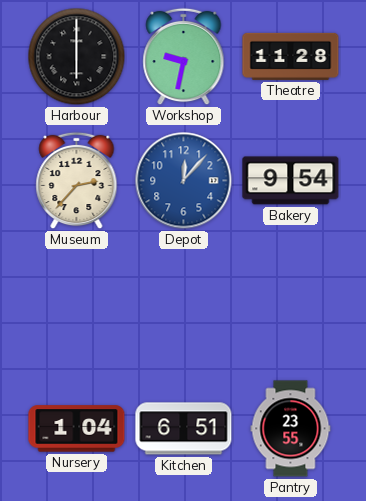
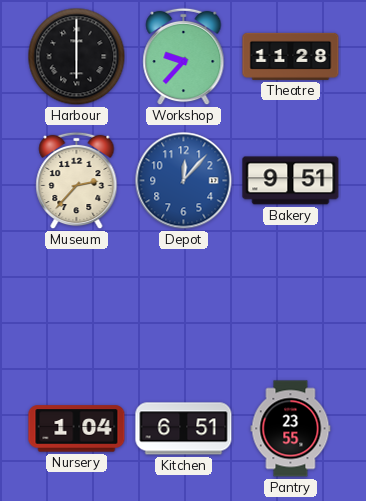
Workshop: 9:32 -> 9:37 (184, 57)
Bakery: 9:54 -> 9:51 (291, 181)
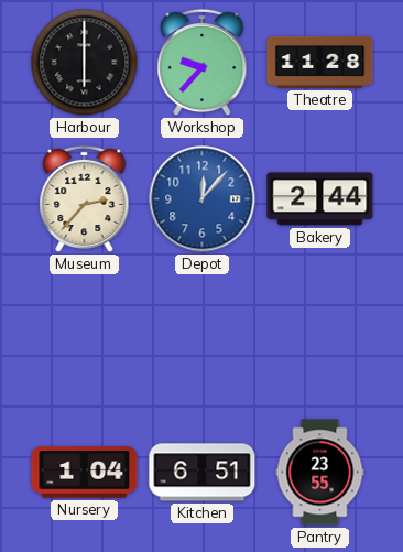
Bakery: 9:51 -> 2:44 (320, 199)
